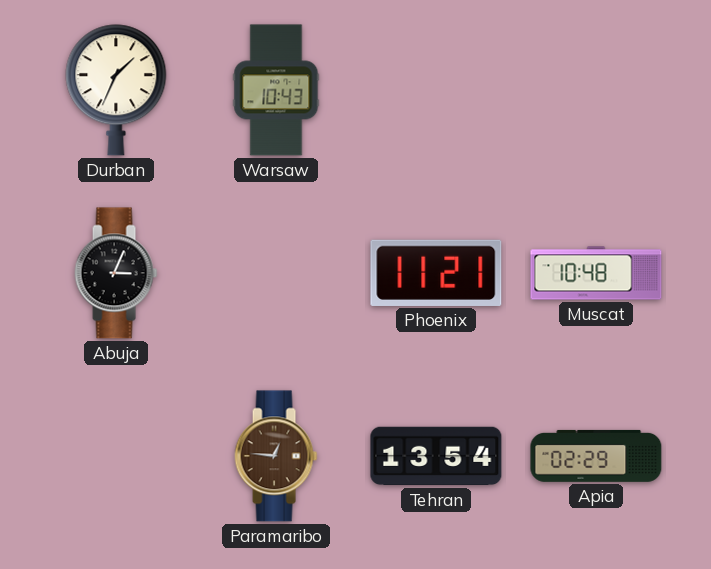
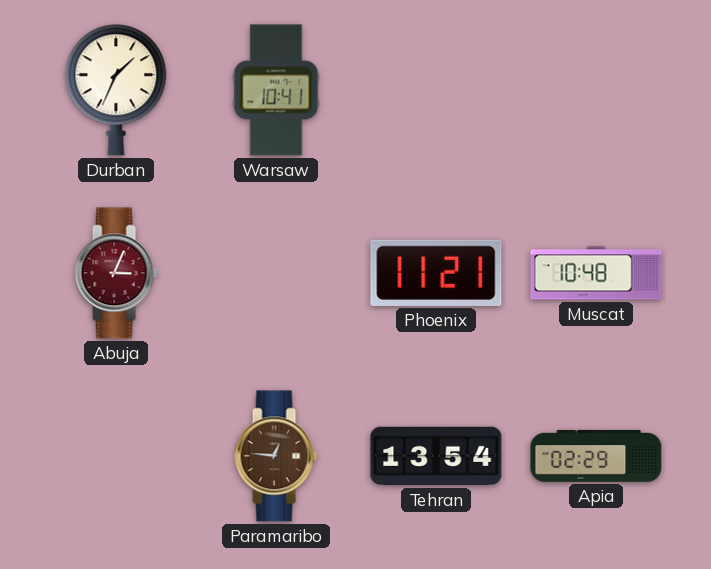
Warsaw: 10:43 -> 10:41 (276, 90)
Abuja dial: black -> burgundy (116, 273)
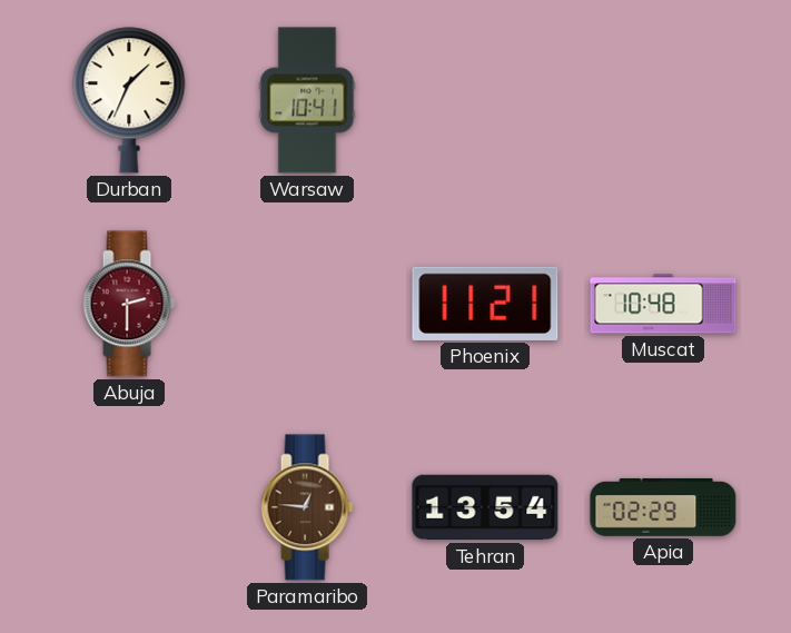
Abuja: 3:04 -> 2:30 (129, 304)
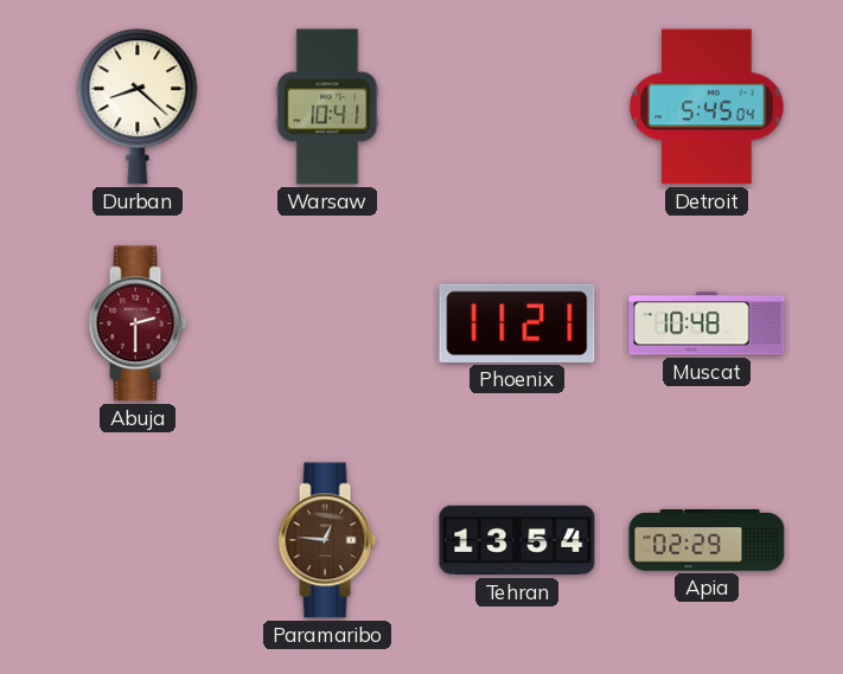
Durban: 1:34 -> 8:22 (138, 107)
Detroit: none -> 5:45 (707, 107)
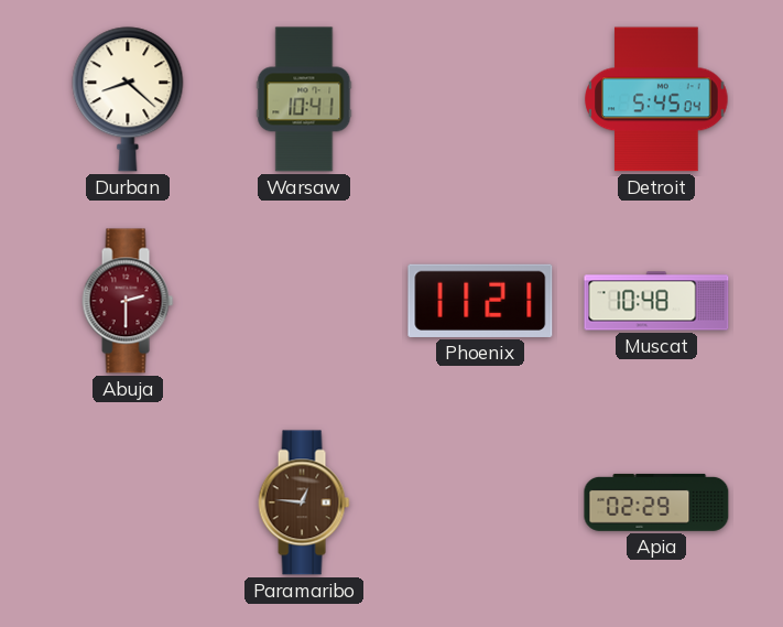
Tehran: 13:54 -> none (517, 540)
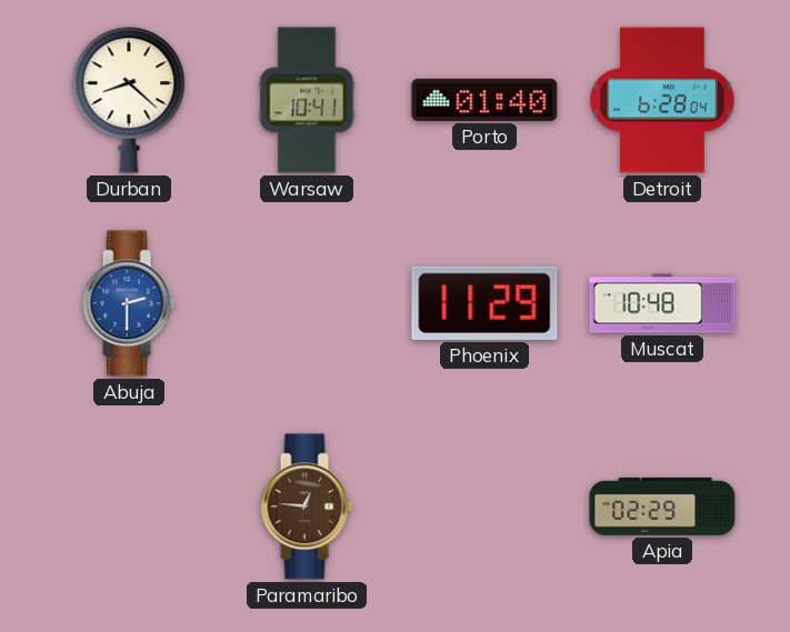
Porto: none -> 01:40 (484, 100)
Detroit: 5:45 -> 6:28 (662, 100)
Abuja dial: burgundy -> blue (129, 303)
Phoenix: 11:21 -> 11:29 (484, 303)
